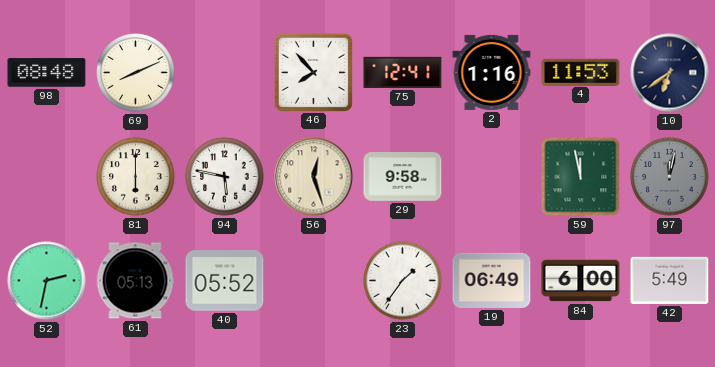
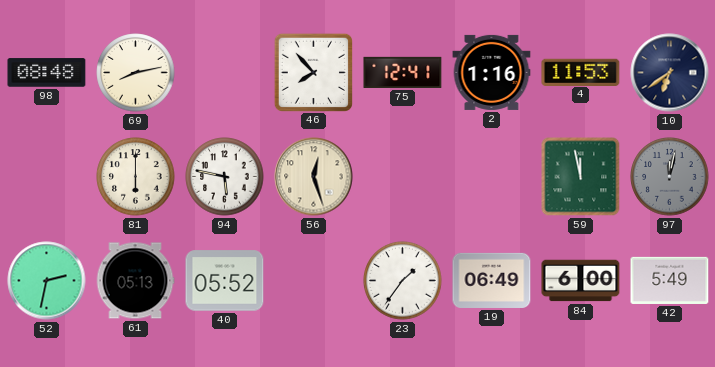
69: 8:11 -> 8:13 (136, 73)
29: 9:58 -> none (403, 177)
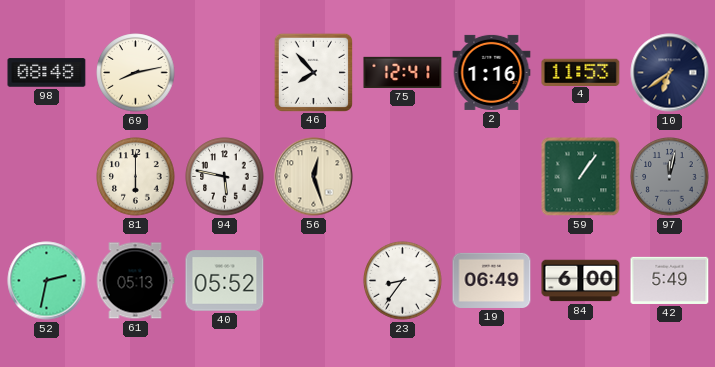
59: 11:58 -> 1:06 (581, 177)
23: 1:36 -> 8:36 (403, 281)
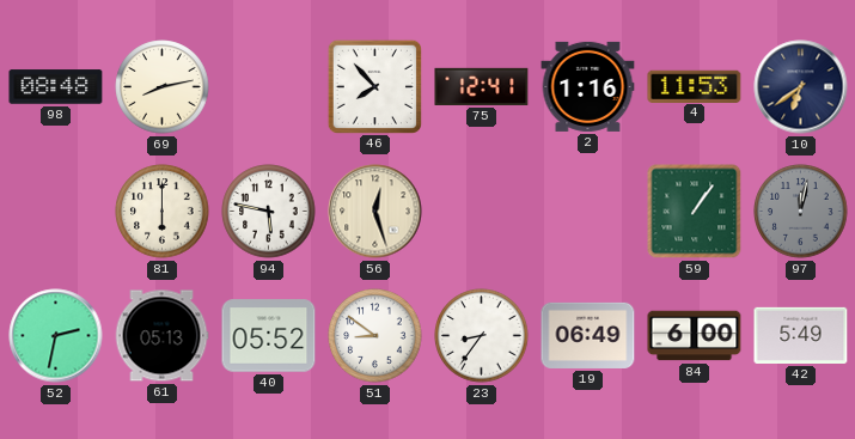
51: none -> 8:51 (375, 336)
